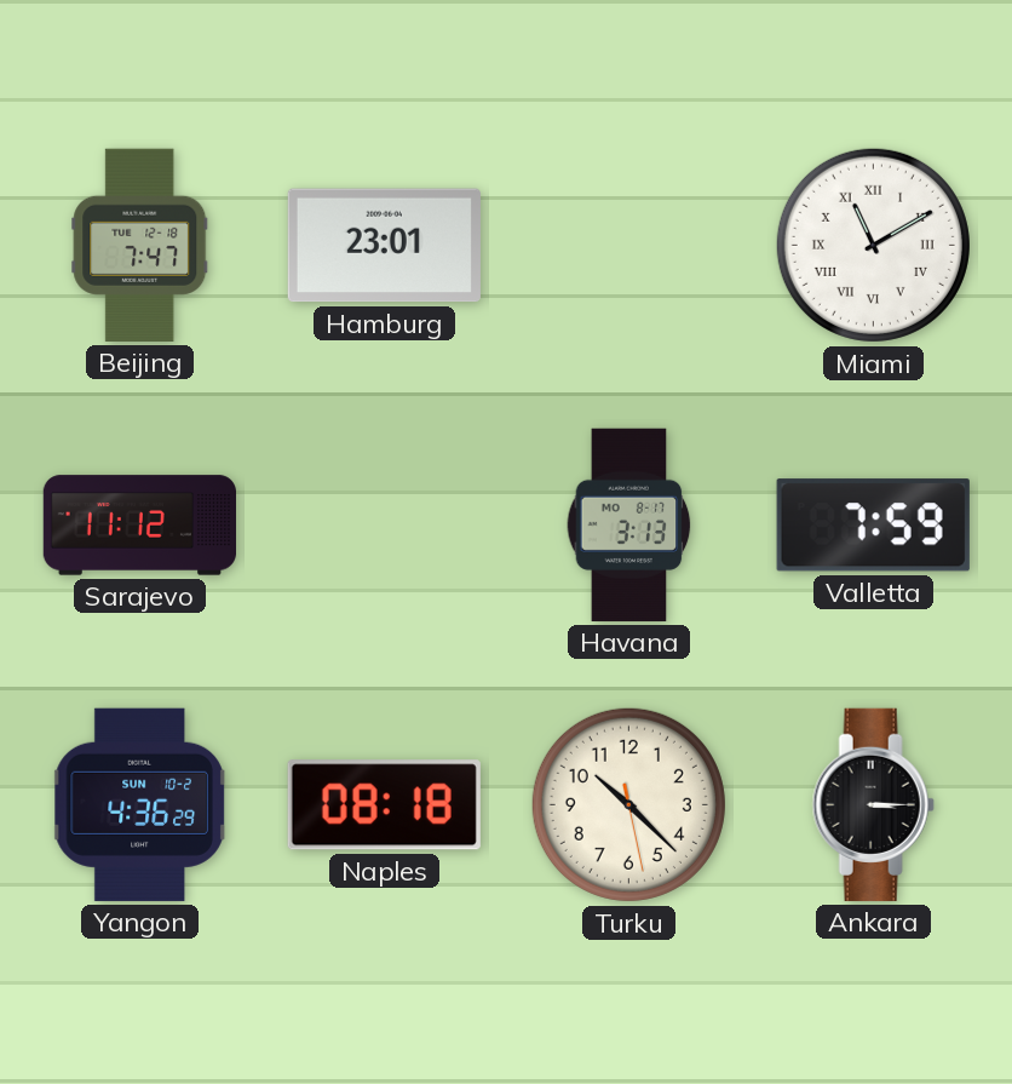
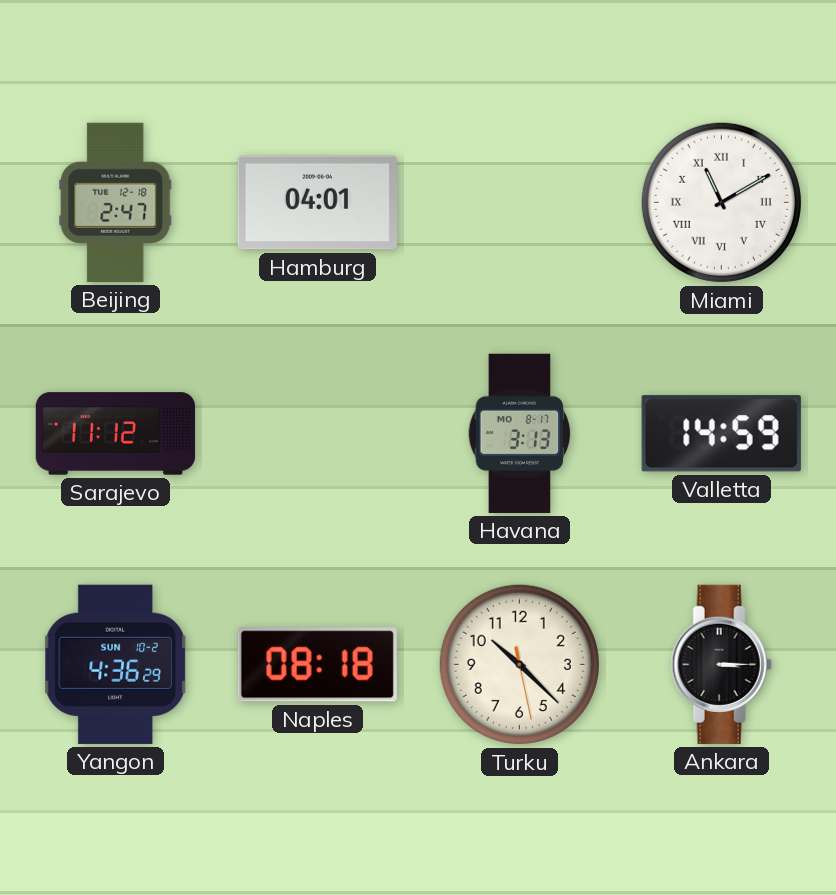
Beijing: 7:47 -> 2:47 (116, 202)
Hamburg: 23:01 -> 04:01 (317, 203)
Valletta: 7:59 -> 14:59 (721, 434)
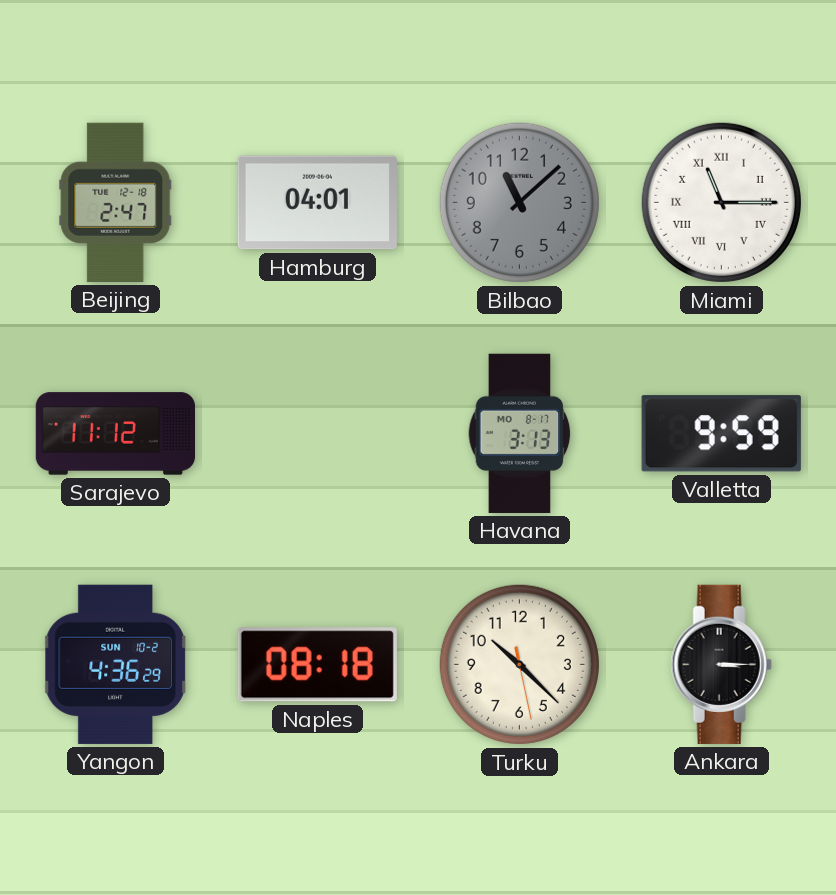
Bilbao: none -> 11:08 (519, 202)
Miami: 11:10 -> 11:15 (721, 202)
Valletta: 14:59 -> 9:59 (721, 434)
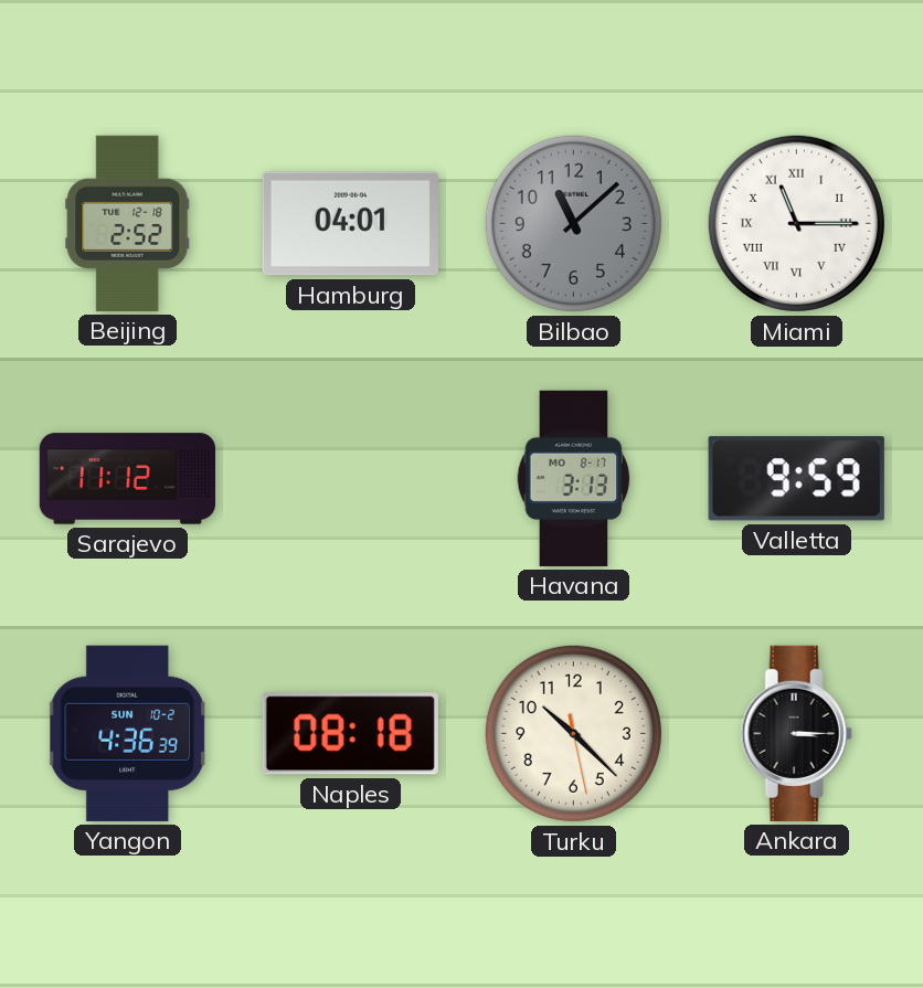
Beijing: 2:47 -> 2:52 (128, 223)
Yangon: 4:36:29 -> 4:36:39 (127, 733)
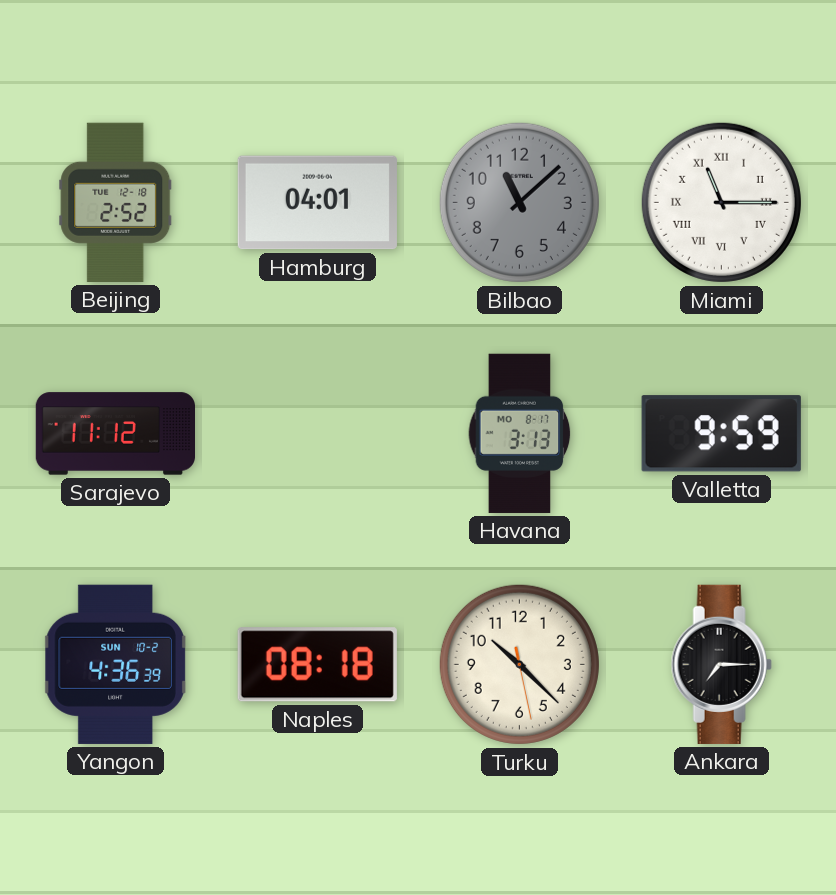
Ankara: 3:15 -> 7:15 (721, 664)
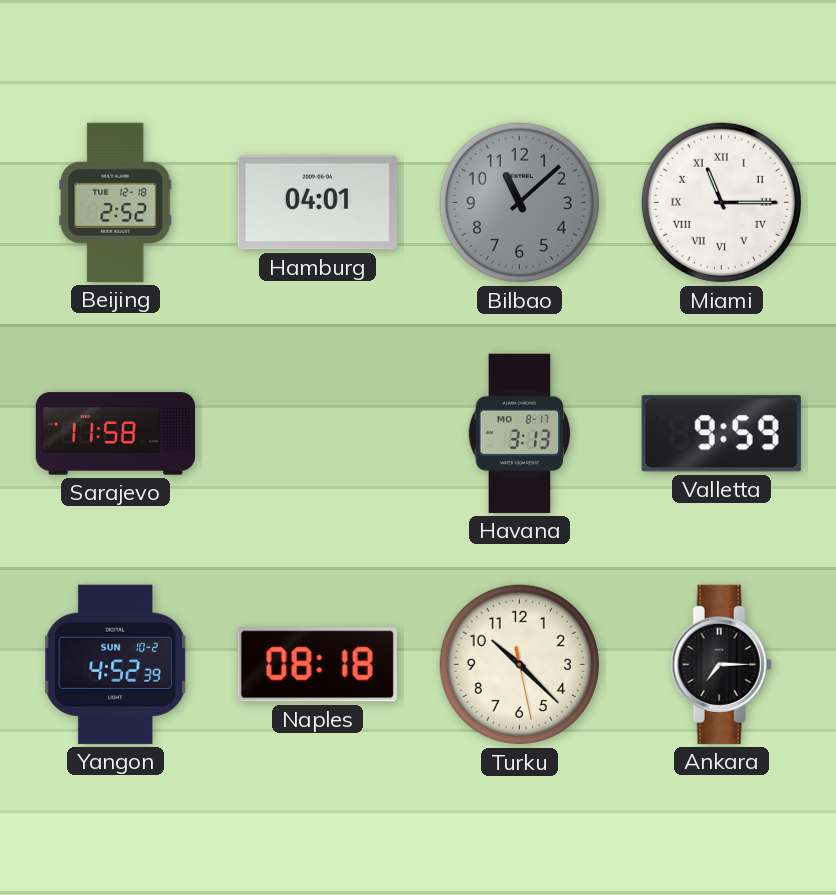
Sarajevo: 11:12 -> 11:58 (115, 434)
Yangon: 4:36 -> 4:52 (115, 664)
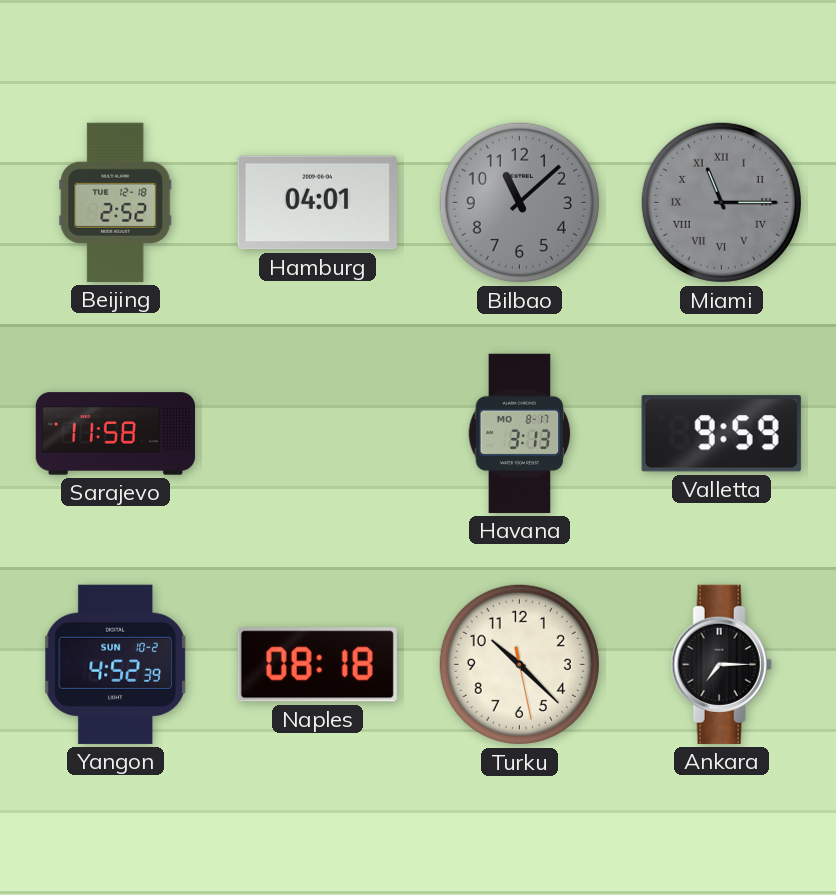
Miami dial: white -> grey (721, 202)
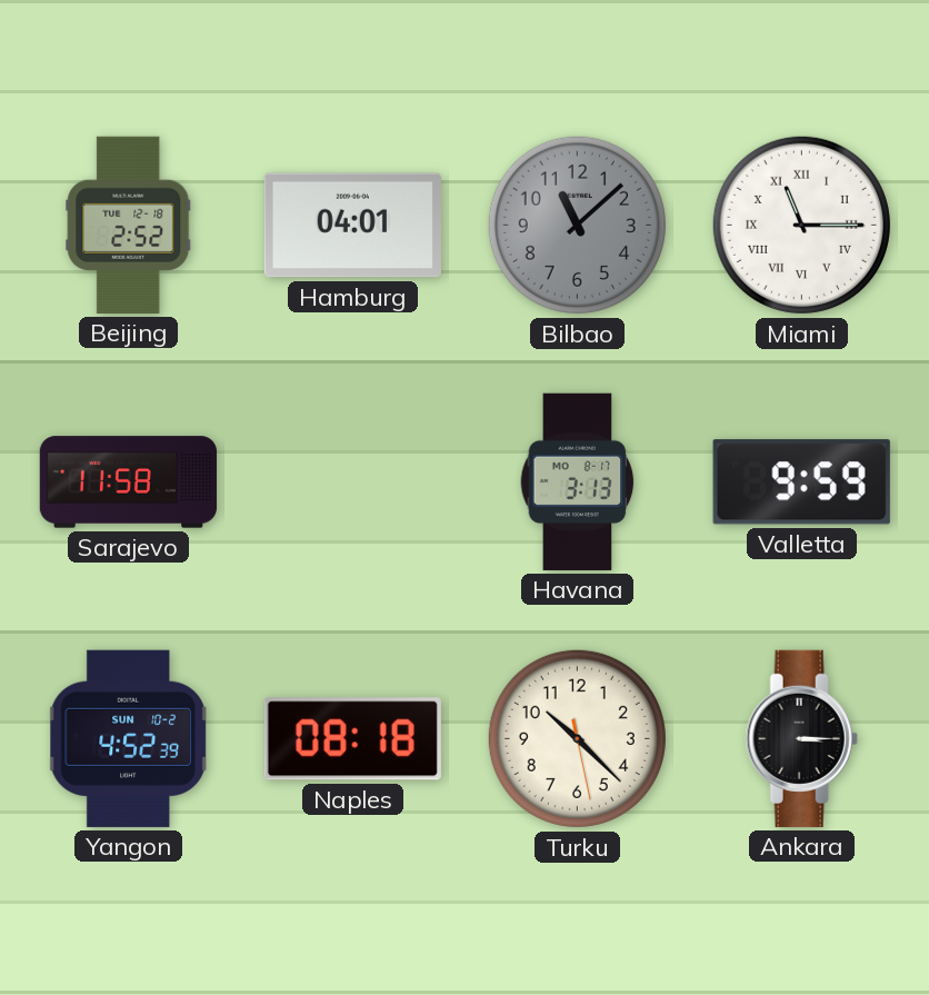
Miami dial: grey -> white (801, 225)
Ankara: 7:15 -> 3:15 (801, 738)
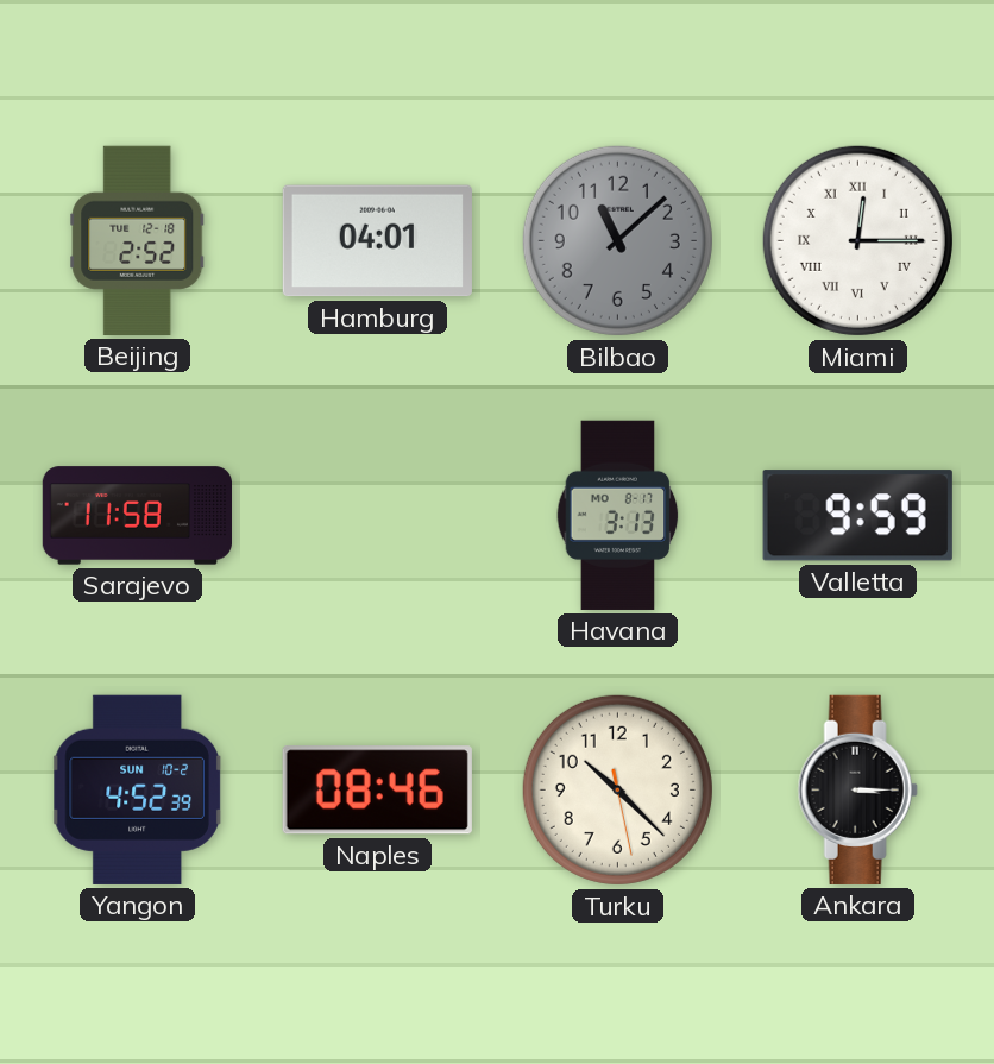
Miami: 11:15 -> 12:15 (857, 240)
Naples: 08:18 -> 08:46 (377, 791)
